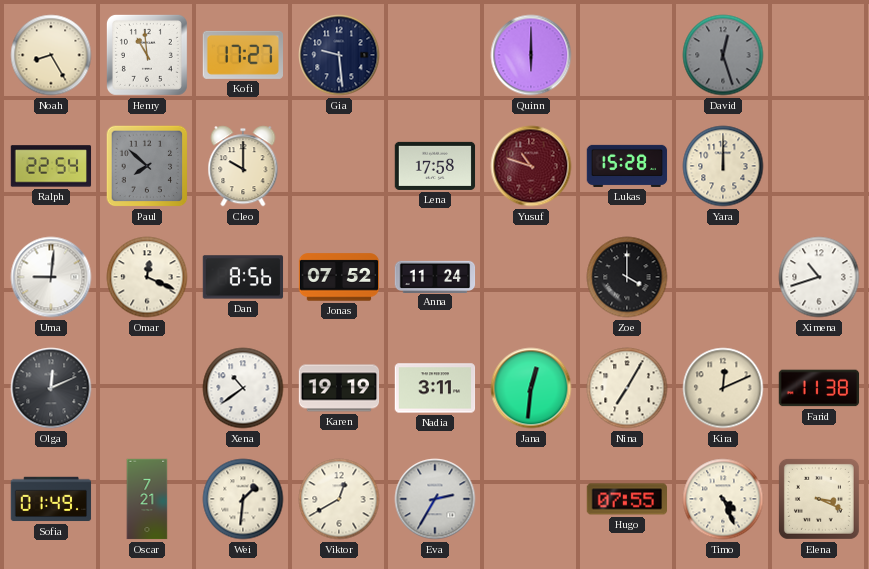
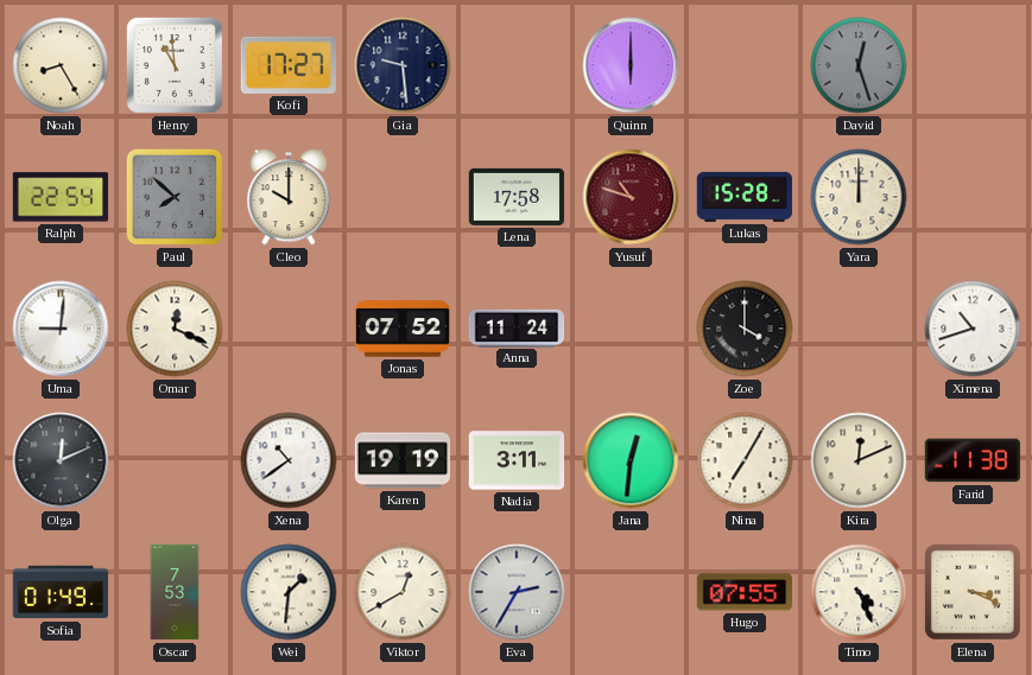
Dan: 8:56 -> none (243, 277)
Oscar: 7:21 -> 7:53 (175, 592)
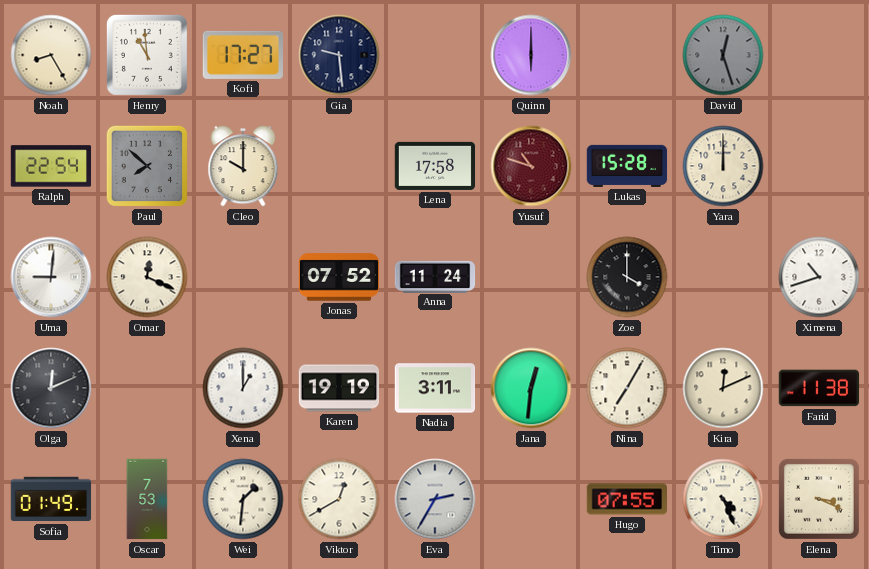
Xena: 10:39 -> 1:00 (243, 388)
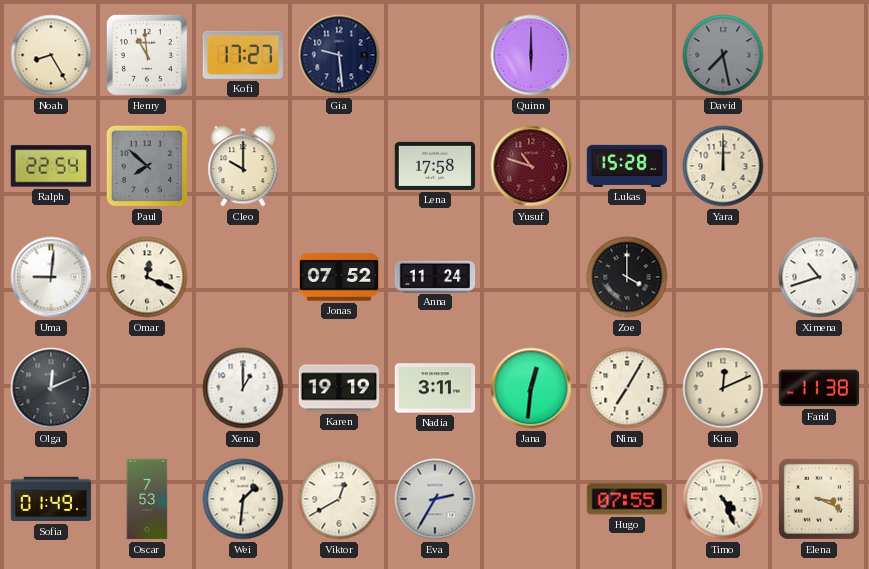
David: 12:27 -> 7:28 (723, 55)
